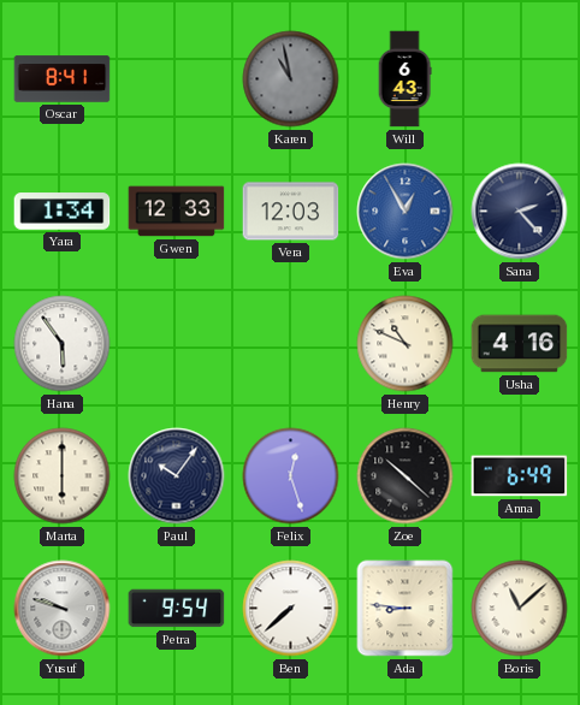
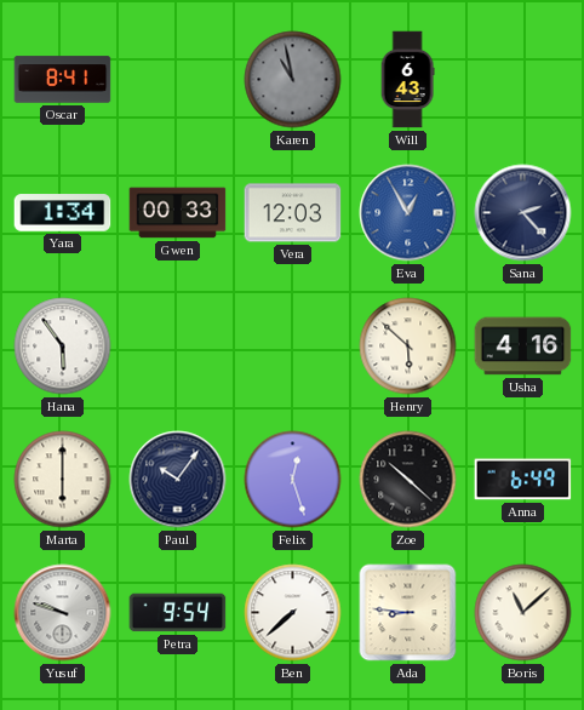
Gwen: 12:33 -> 00:33 (178, 213)
Henry: 10:49 -> 5:52 (408, 347)
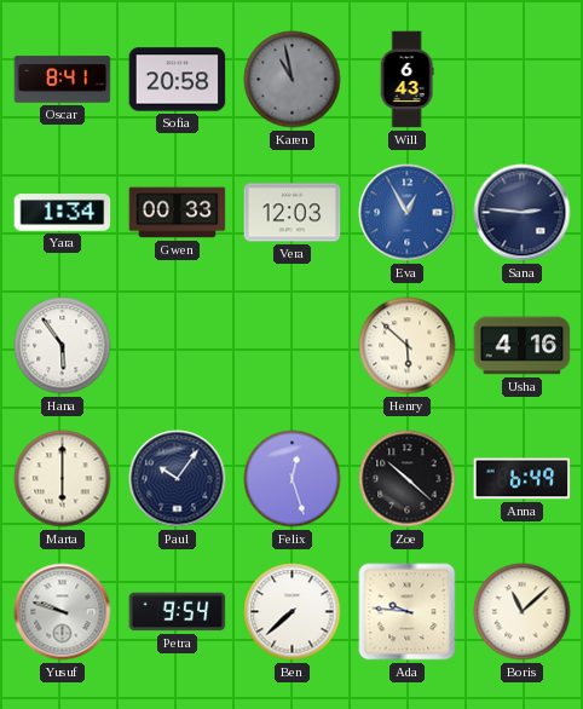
Sofia: none -> 20:58 (178, 80)
Sana: 2:23 -> 2:46 (523, 213)
Ada: 8:46 -> 9:46 (408, 612)
